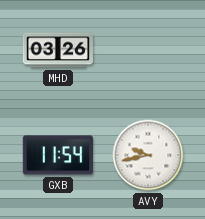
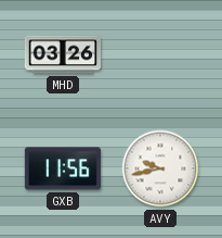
GXB: 11:54 -> 11:56 (62, 168)
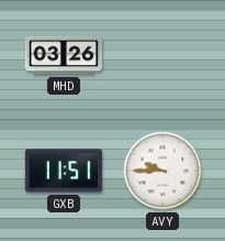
GXB: 11:56 -> 11:51 (63, 171)
AVY: 9:43 -> 9:45 (162, 171)
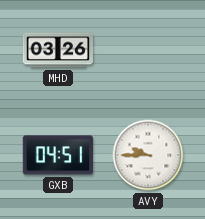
GXB: 11:51 -> 04:51 (57, 155)
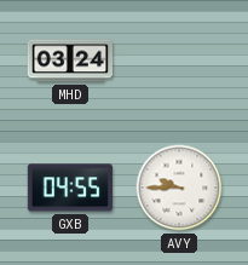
MHD: 03:26 -> 03:24 (69, 61)
GXB: 04:51 -> 04:55 (69, 188)
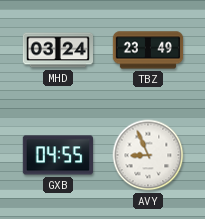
TBZ: none -> 23:49 (148, 50)
AVY: 9:45 -> 8:56 (148, 155)
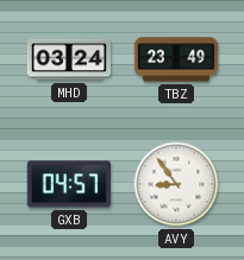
GXB: 04:55 -> 04:57 (68, 184)
AVY: 8:56 -> 8:54 (176, 184)
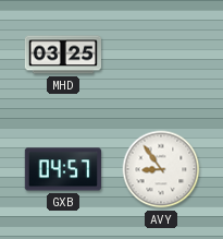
MHD: 03:24 -> 03:25 (62, 55)
TBZ: 23:49 -> none (176, 59)
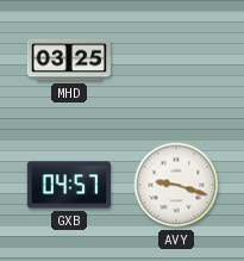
AVY: 8:54 -> 9:18 (176, 185)
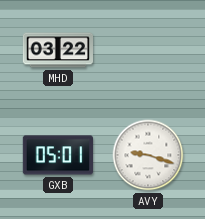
MHD: 03:25 -> 03:22 (57, 50)
GXB: 04:57 -> 05:01 (57, 155)
